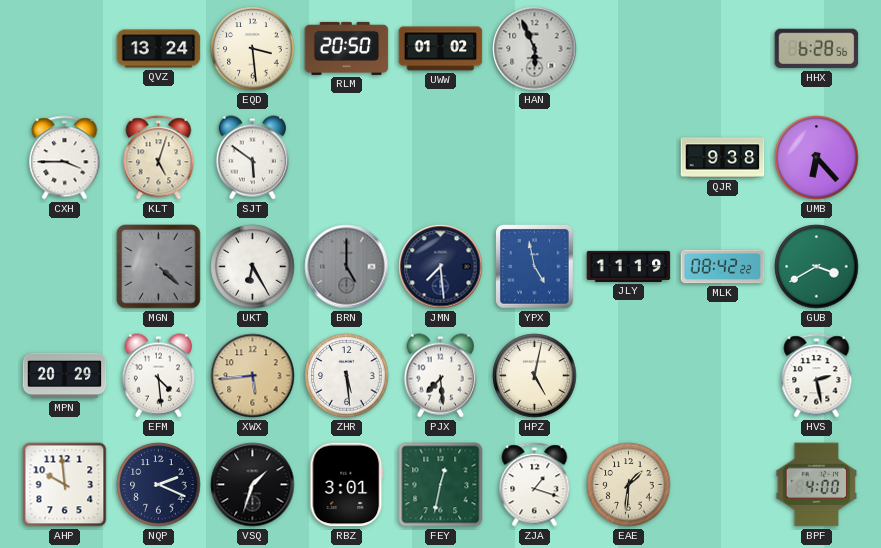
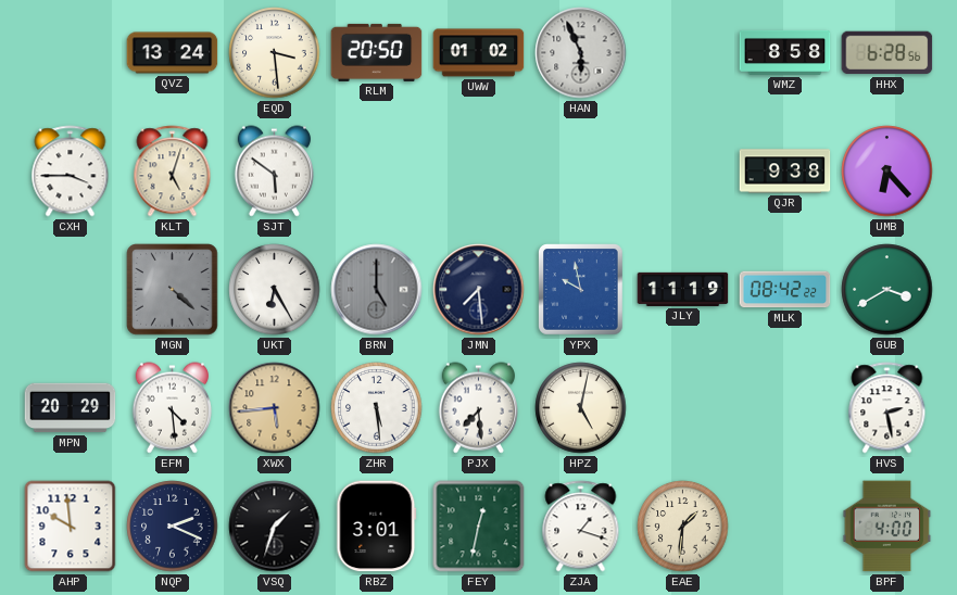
WMZ: none -> 8:58 (785, 52)
YPX: 4:58 -> 9:58 (581, 290)
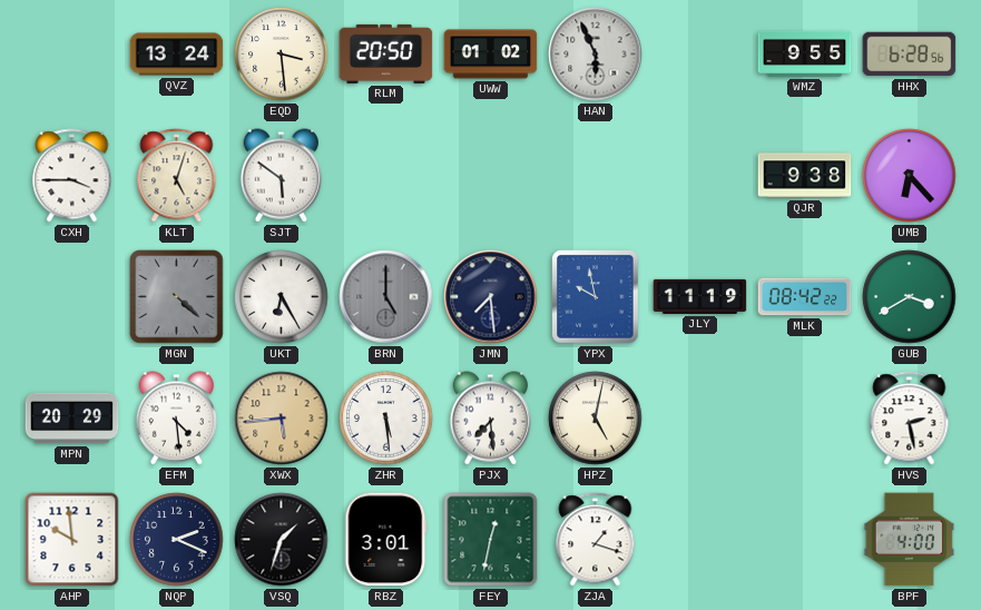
WMZ: 8:58 -> 9:55 (805, 53)
EAE: 1:31 -> none (683, 527)
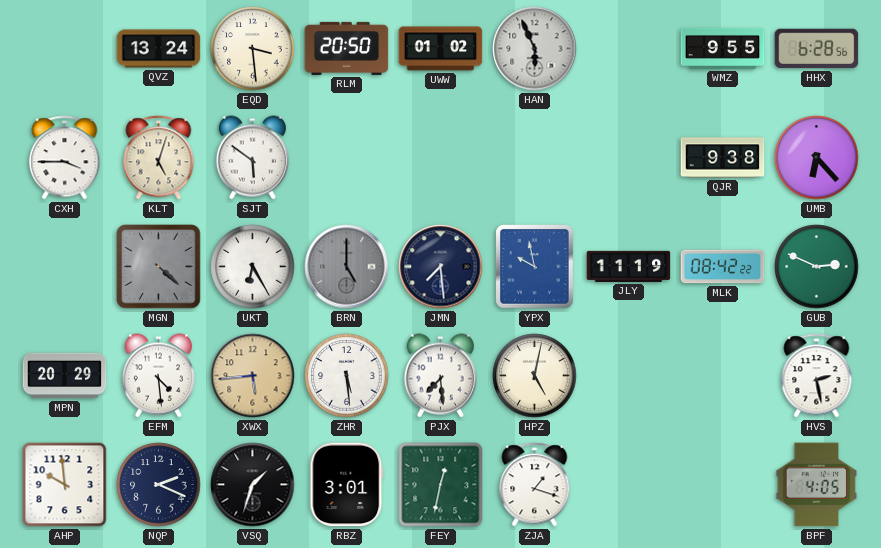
GUB: 3:40 -> 2:49 (817, 267)
BPF: 4:00 -> 4:05 (817, 485)
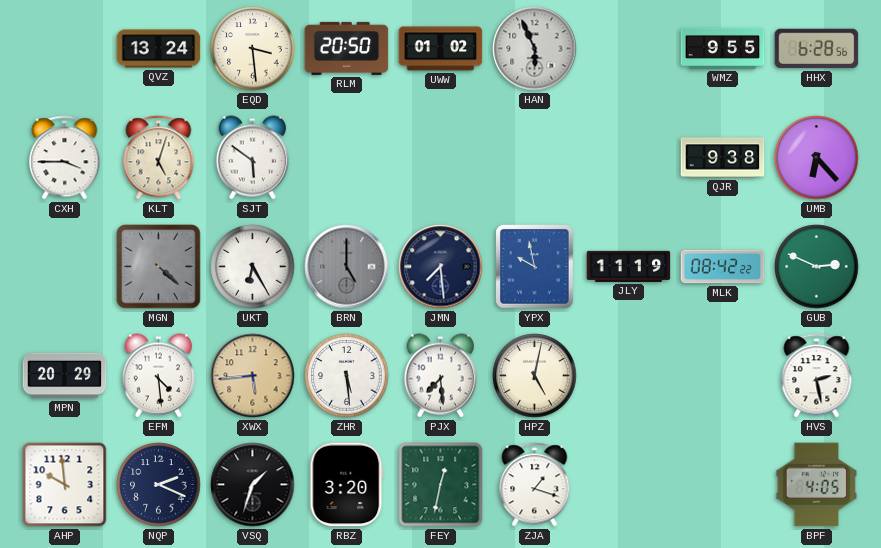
RBZ: 3:01 -> 3:20 (347, 485)
